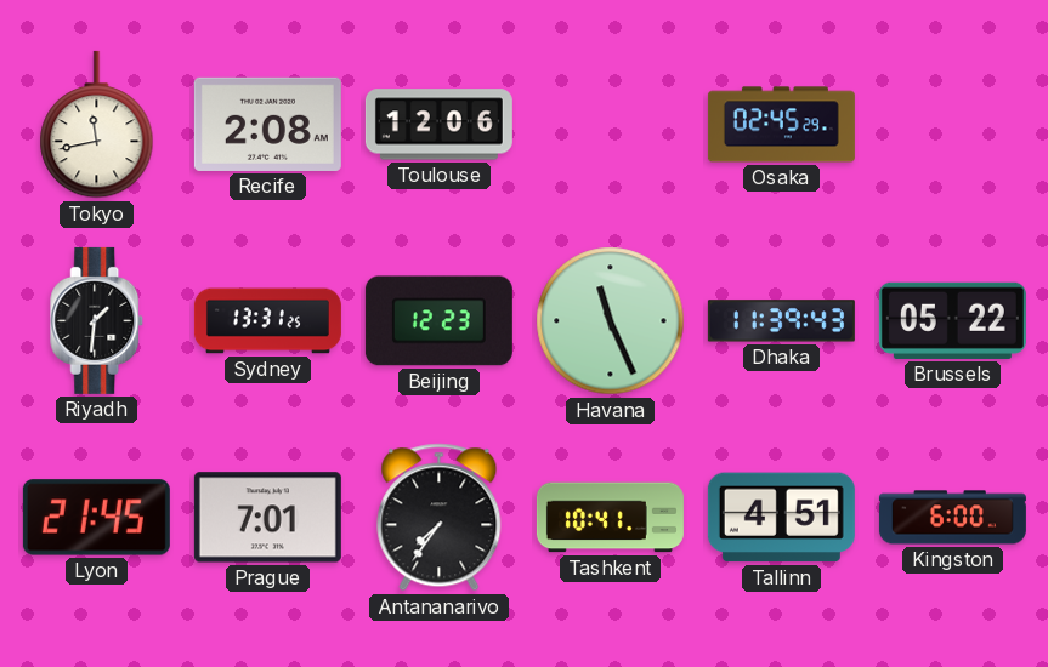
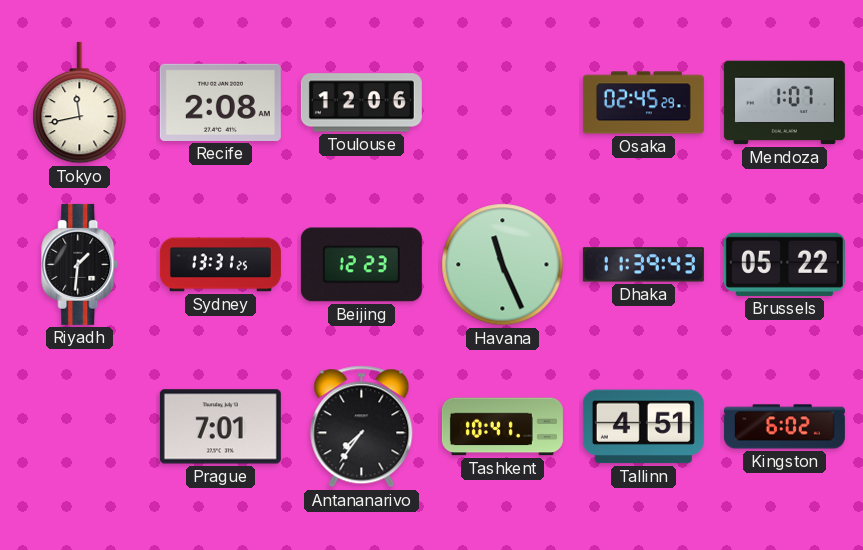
Mendoza: none -> 1:07 (784, 103)
Lyon: 21:45 -> none (96, 518)
Kingston: 6:00 -> 6:02 (784, 427)
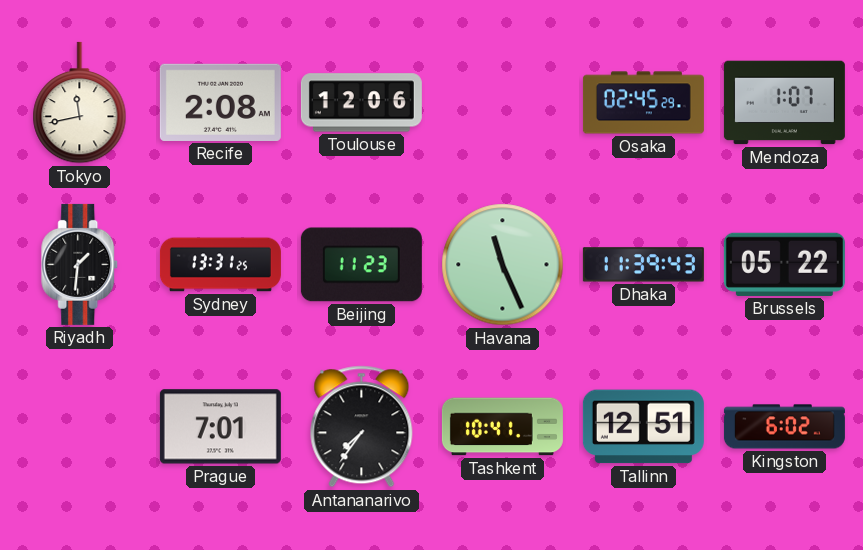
Beijing: 12:23 -> 11:23 (361, 265)
Tallinn: 4:51 -> 12:51 (643, 427)
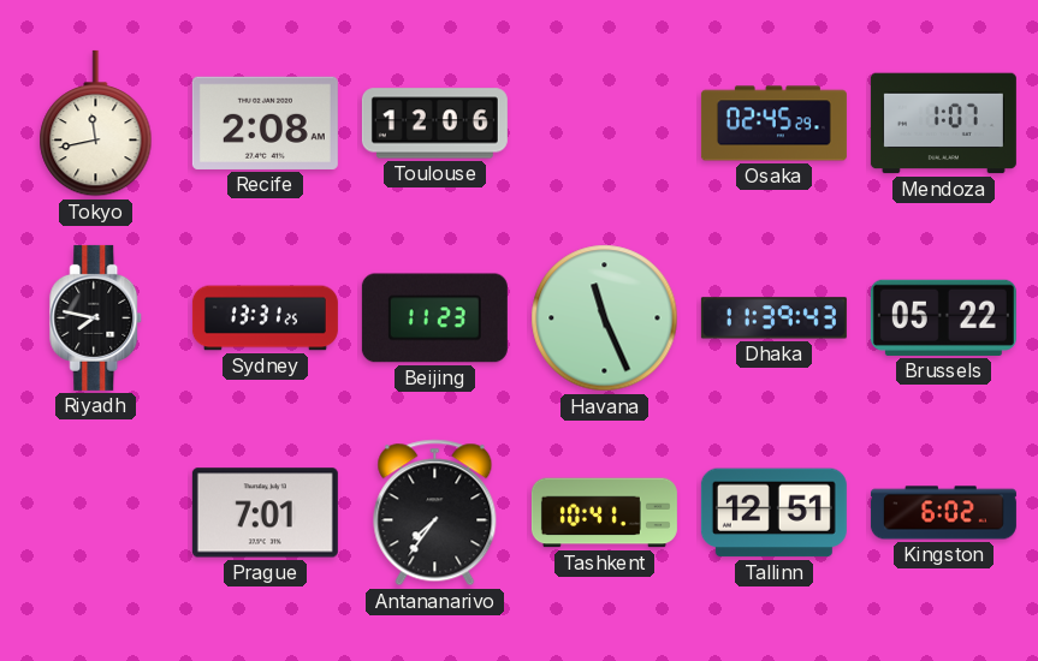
Riyadh: 1:31 -> 7:47 (96, 317)
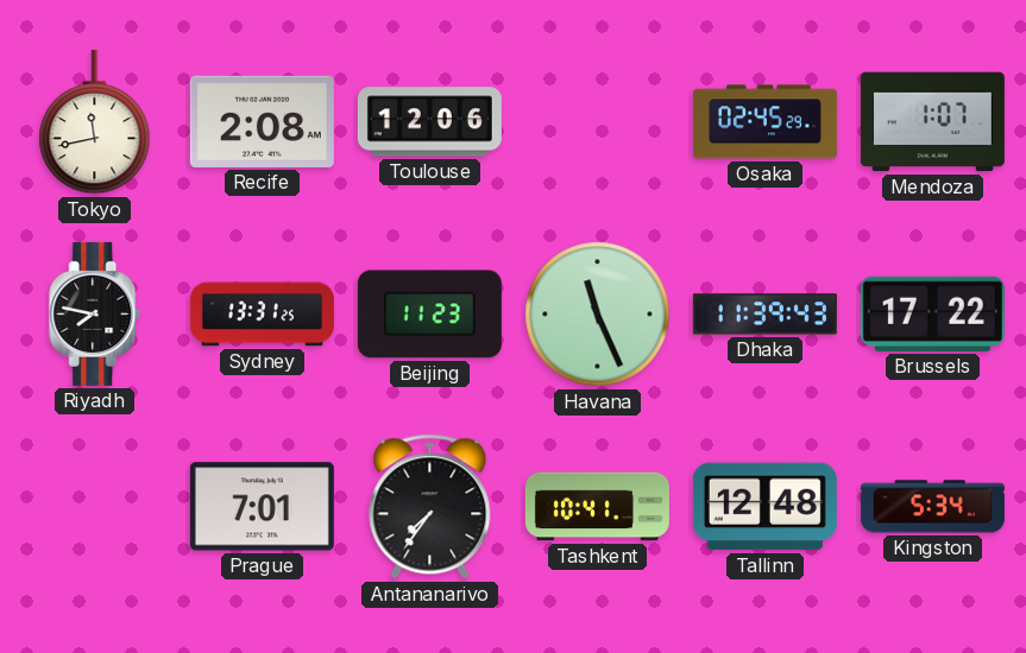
Brussels: 05:22 -> 17:22 (932, 313)
Tallinn: 12:51 -> 12:48 (764, 507)
Kingston: 6:02 -> 5:34 (932, 507)
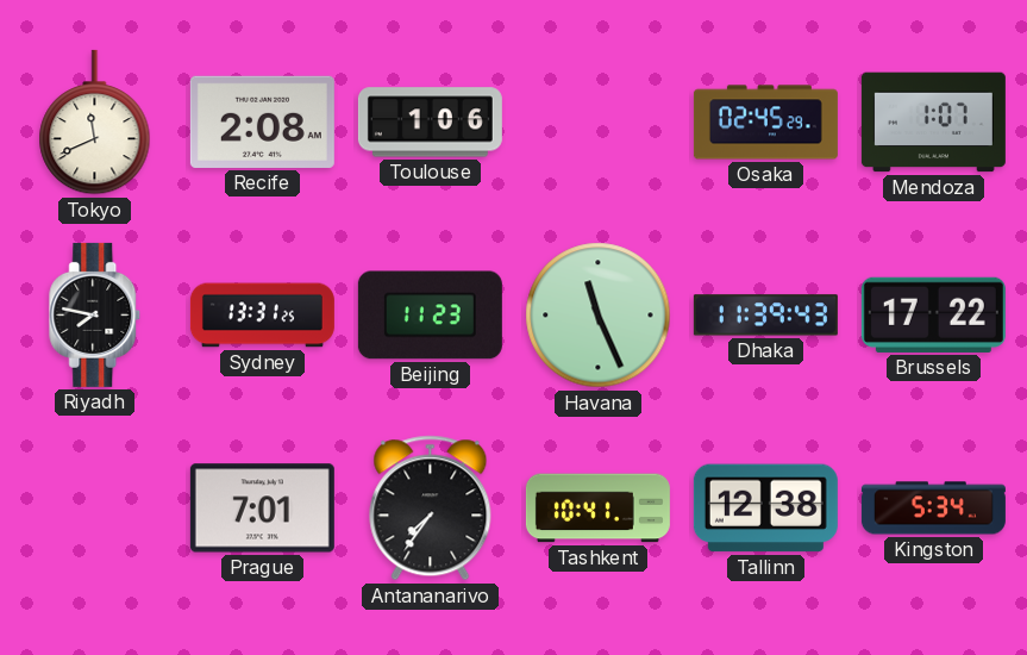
Tokyo: 11:43 -> 11:41 (95, 123)
Toulouse: 12:06 -> 1:06 (430, 123)
Tallinn: 12:48 -> 12:38 (765, 509)
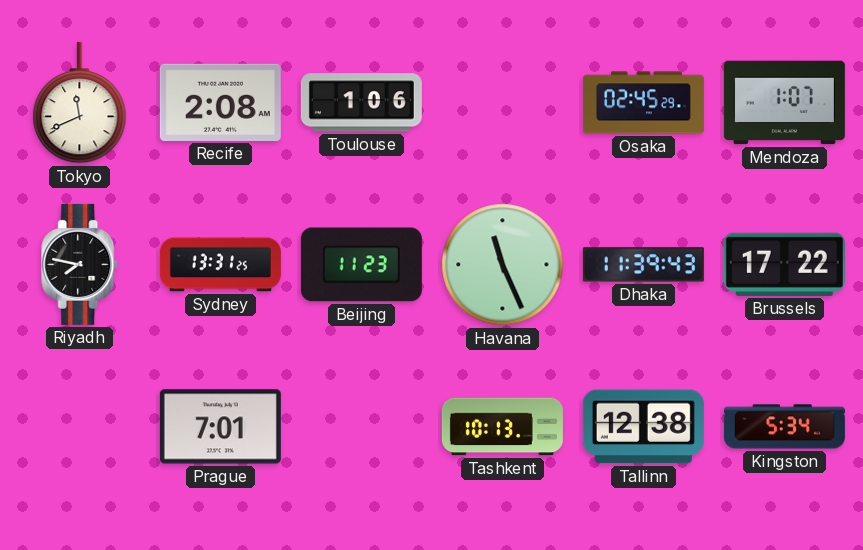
Antananarivo: 7:36 -> none (431, 509)
Tashkent: 10:41 -> 10:13 (502, 427)
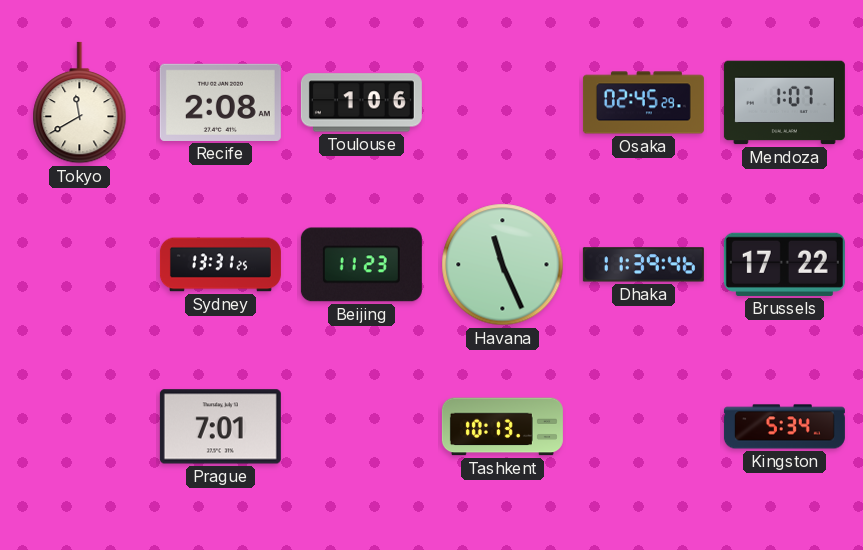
Tokyo: 11:41 -> 11:40 (80, 103)
Riyadh: 7:47 -> none (80, 264)
Dhaka: 11:39:43 -> 11:39:46 (643, 265)
Tallinn: 12:38 -> none (643, 427)
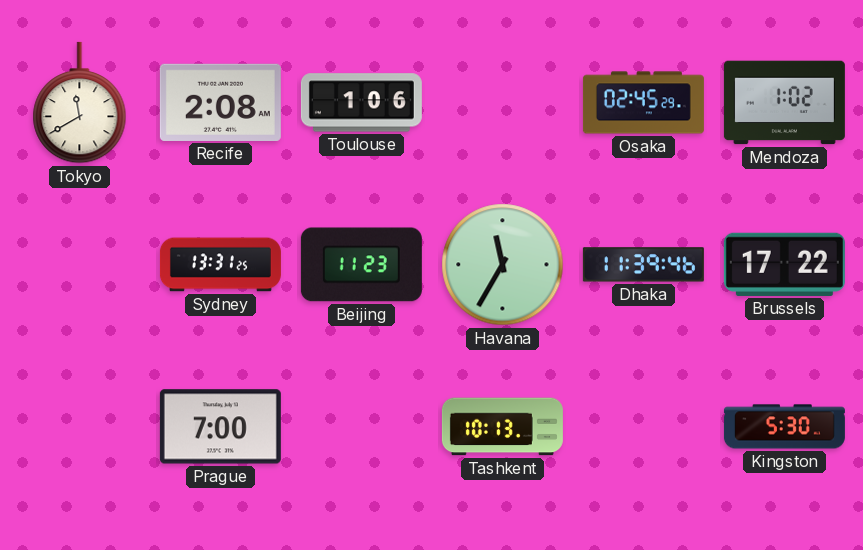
Mendoza: 1:07 -> 1:02 (784, 103)
Havana: 11:26 -> 11:35 (503, 265)
Prague: 7:01 -> 7:00 (220, 427)
Kingston: 5:34 -> 5:30 (784, 427)
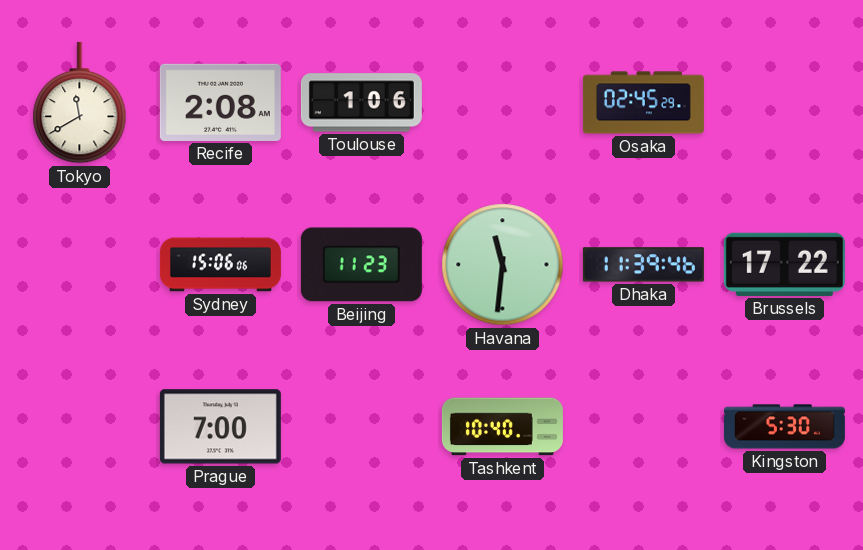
Mendoza: 1:02 -> none (784, 103)
Sydney: 13:31 -> 15:06 (220, 265)
Havana: 11:35 -> 11:31 (503, 265)
Tashkent: 10:13 -> 10:40 (502, 427)
